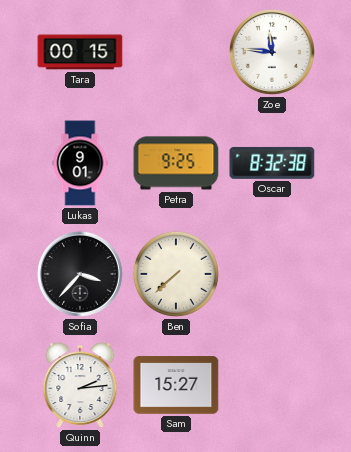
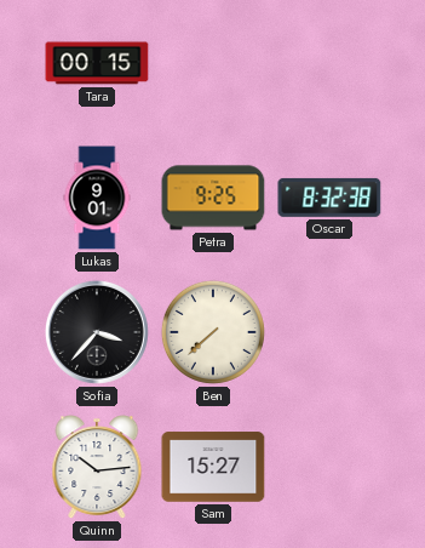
Zoe: 11:46 -> none (272, 52)
Quinn: 2:14 -> 10:14 (97, 468)
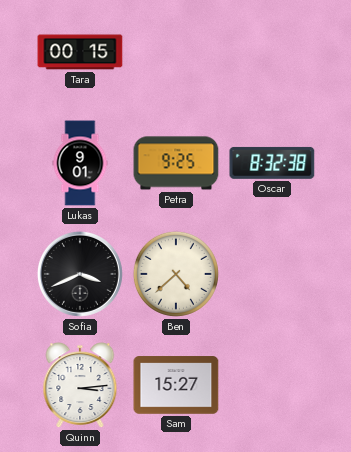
Sofia: 3:37 -> 3:41 (80, 274)
Ben: 7:38 -> 4:38 (176, 274)
Quinn: 10:14 -> 3:14 (80, 386)
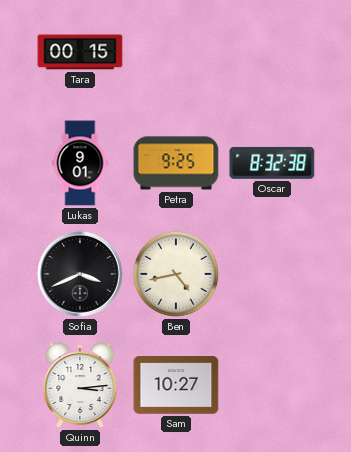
Ben: 4:38 -> 4:43 (176, 274)
Sam: 15:27 -> 10:27 (176, 385)
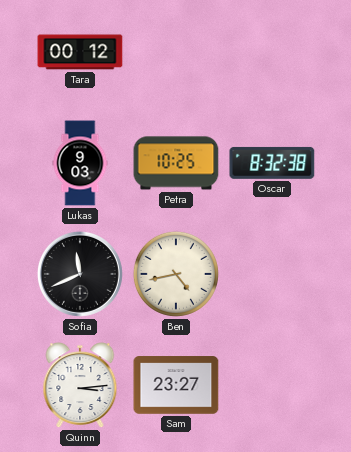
Tara: 00:15 -> 00:12 (80, 52)
Lukas: 9:01 -> 9:03 (80, 163)
Petra: 9:25 -> 10:25 (176, 163)
Sofia: 3:41 -> 11:41 (80, 274)
Sam: 10:27 -> 23:27 (176, 385)
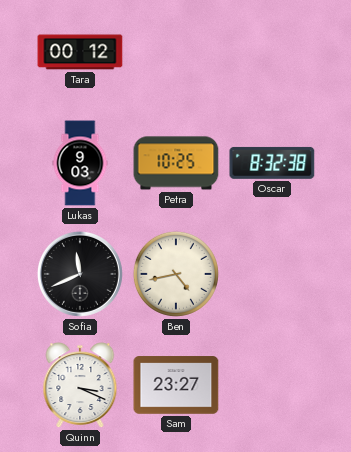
Quinn: 3:14 -> 3:19 (80, 386)
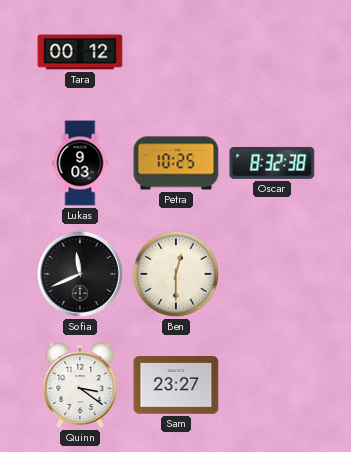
Ben: 4:43 -> 12:30 (176, 274)
Quinn: 3:19 -> 3:21 (80, 386)
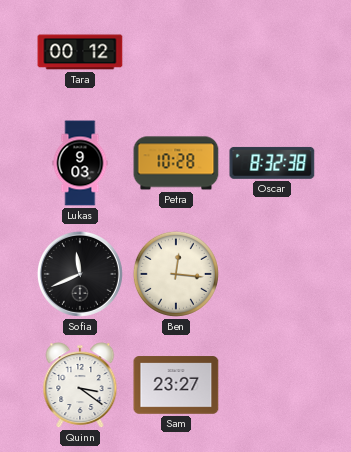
Petra: 10:25 -> 10:28 (176, 163)
Ben: 12:30 -> 12:16 (176, 274)
